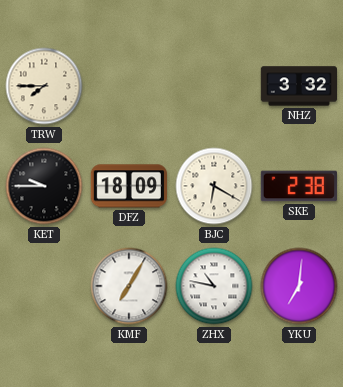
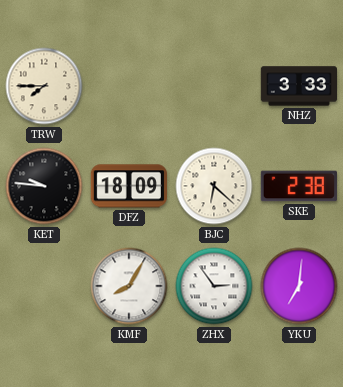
NHZ: 3:32 -> 3:33 (298, 86)
KET: 9:45 -> 9:46 (44, 186)
BJC: 6:20 -> 6:22 (214, 186)
KMF: 7:05 -> 8:05 (129, 286)
ZHX: 10:47 -> 2:54 (214, 286)
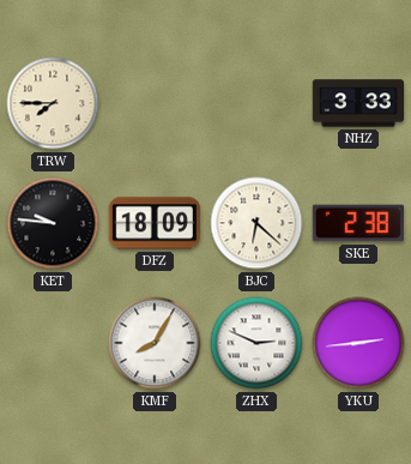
ZHX: 2:54 -> 2:49 (256, 343)
YKU: 7:01 -> 2:44 (358, 343)
